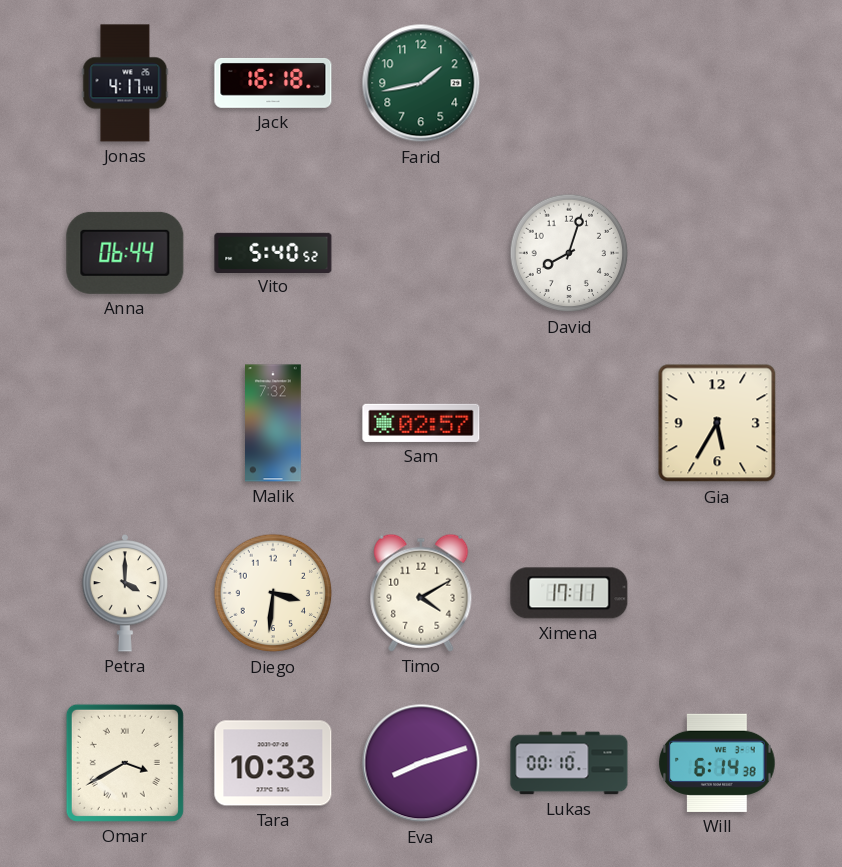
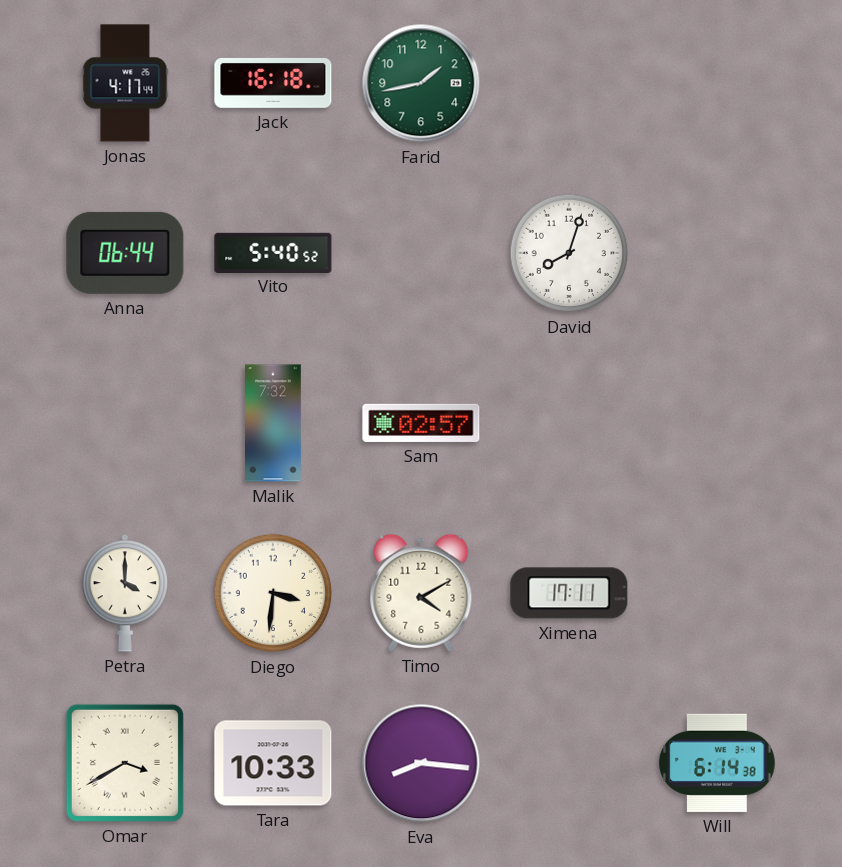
Gia: 5:35 -> none (717, 423)
Eva: 8:12 -> 8:16 (421, 763)
Lukas: 00:10 -> none (569, 763)
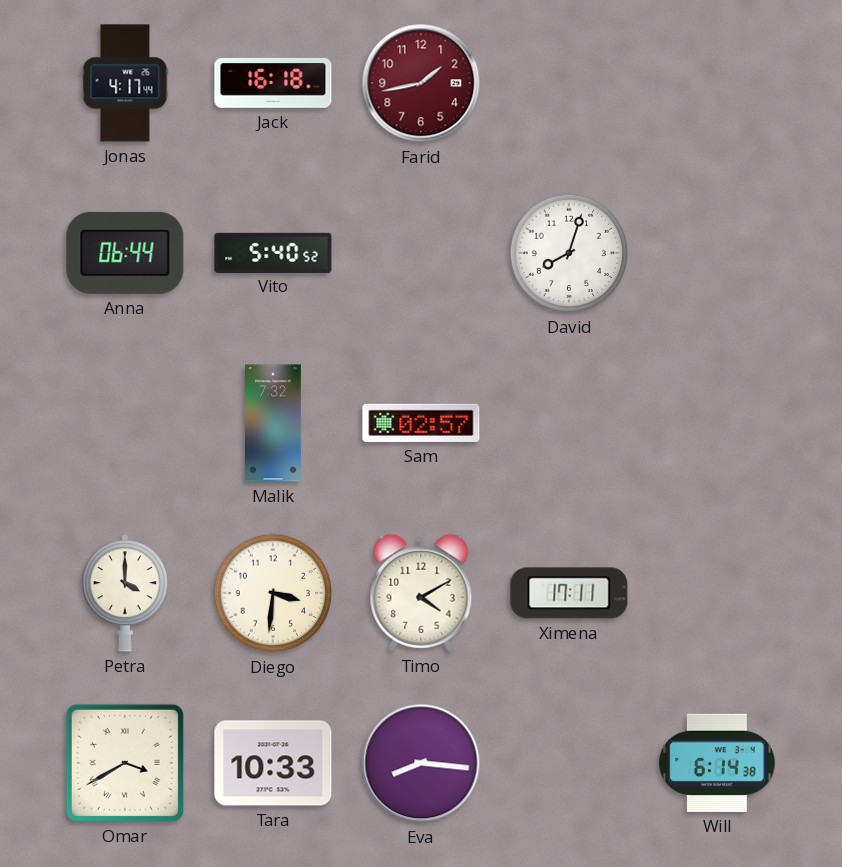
Farid dial: green -> burgundy (421, 83)
